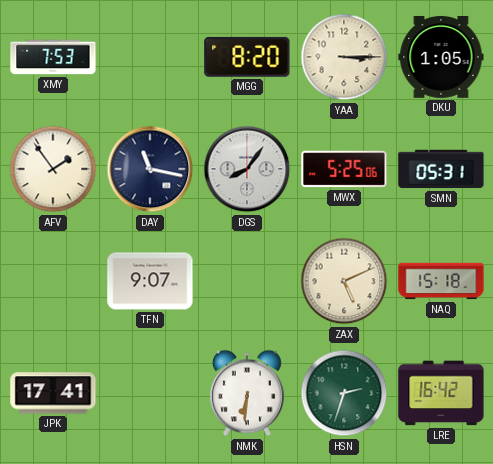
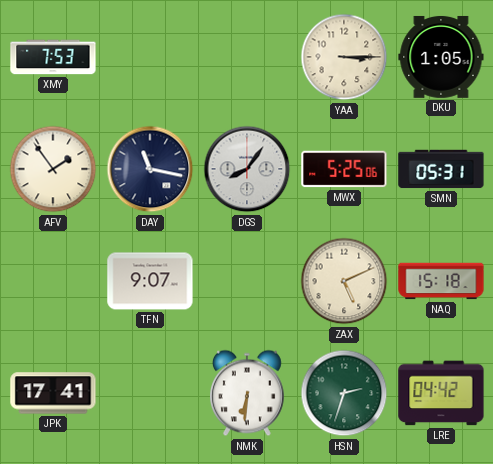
MGG: 8:20 -> none (247, 57)
LRE: 16:42 -> 04:42 (441, 393)
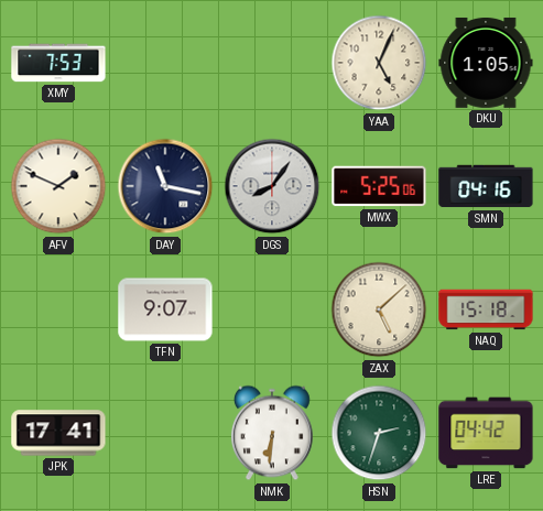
YAA: 3:15 -> 5:04 (379, 63)
AFV: 1:54 -> 1:49 (58, 186)
SMN: 05:31 -> 04:16 (486, 186)
ZAX: 5:11 -> 5:08 (379, 309)
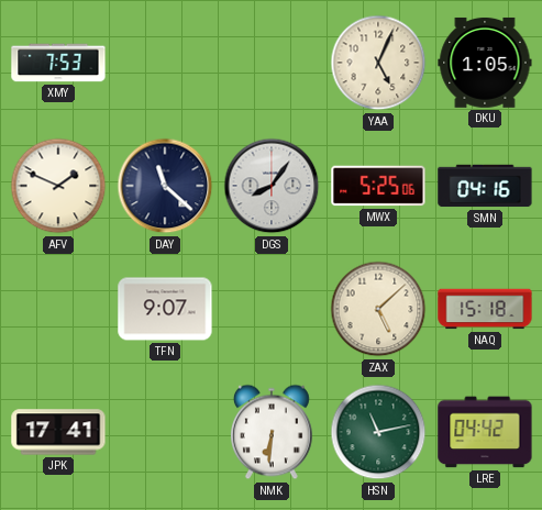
DAY: 11:17 -> 11:22 (165, 186)
HSN: 2:33 -> 11:13 (378, 432)
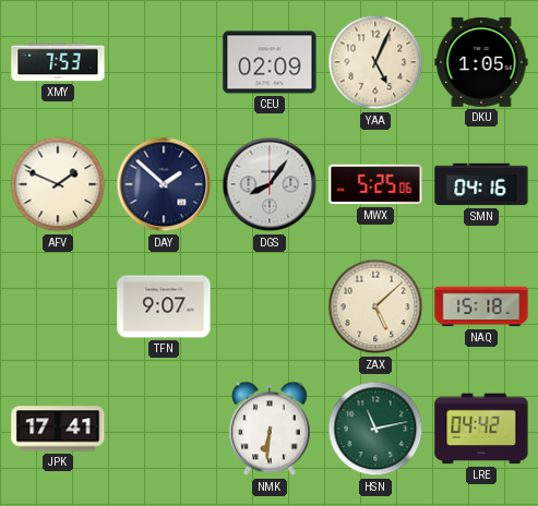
CEU: none -> 02:09 (270, 62)
DAY: 11:22 -> 1:52 (164, 184)
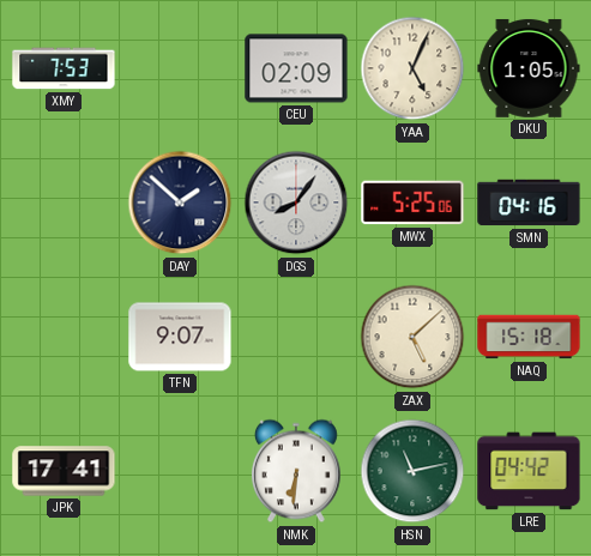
AFV: 1:49 -> none (58, 184)
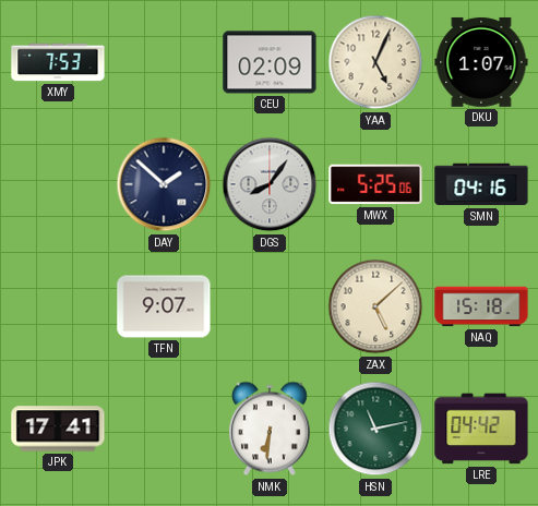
DKU: 1:05 -> 1:07 (481, 62)
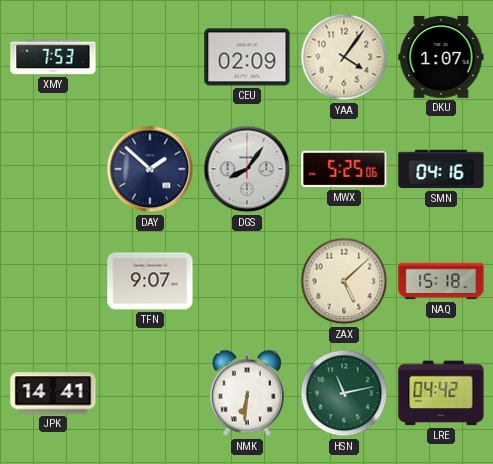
YAA: 5:04 -> 4:06 (344, 57)
JPK: 17:41 -> 14:41 (53, 393)
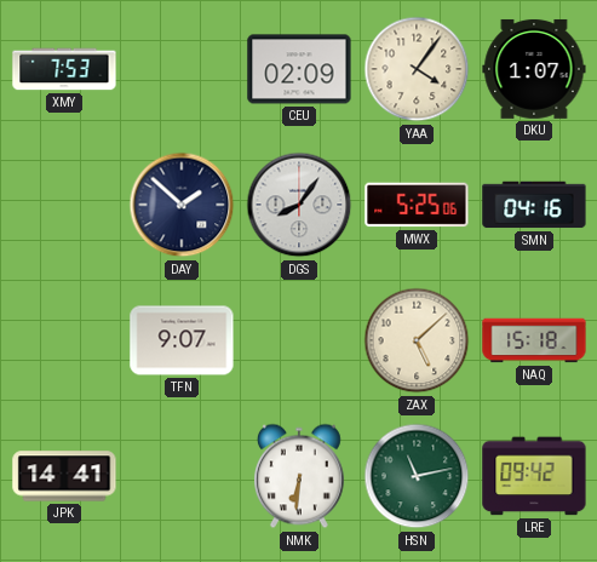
LRE: 04:42 -> 09:42 (534, 476)
